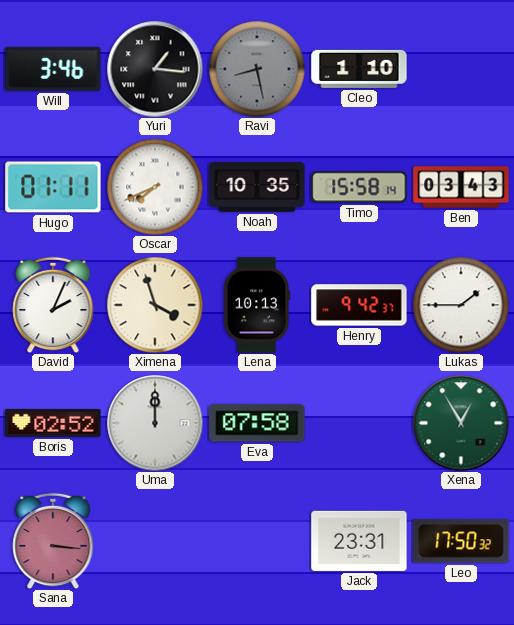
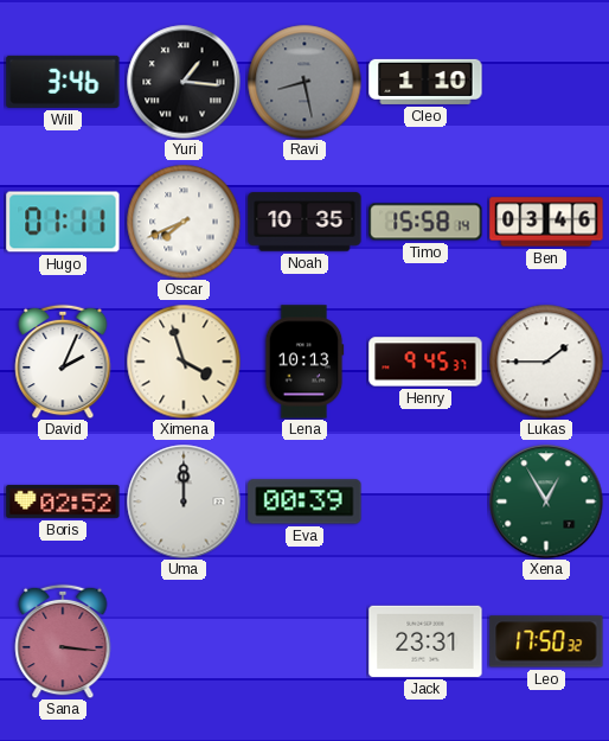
Ben: 03:43 -> 03:46 (546, 222)
Henry: 9:42 -> 9:45 (425, 362)
Eva: 07:58 -> 00:39 (304, 502)
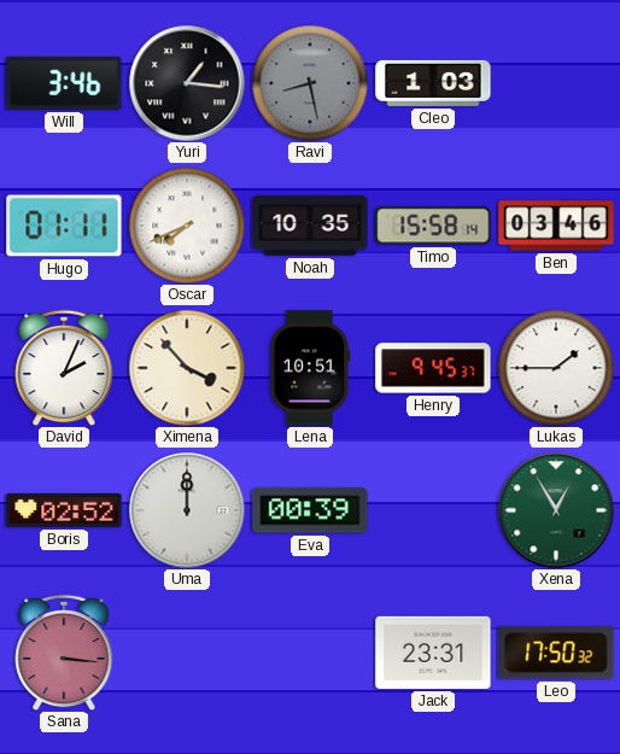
Cleo: 1:10 -> 1:03 (433, 83)
Ximena: 3:57 -> 3:53 (187, 368)
Lena: 10:13 -> 10:51 (310, 368)
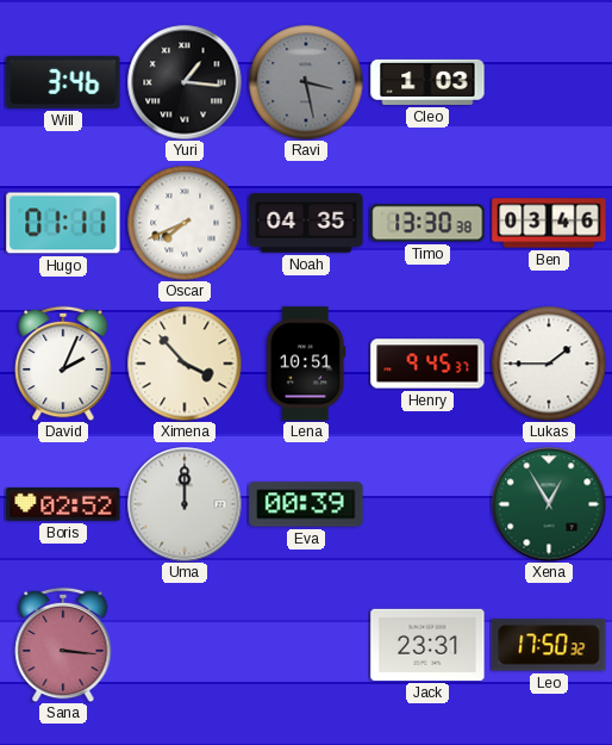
Ravi: 8:28 -> 3:28 (306, 82)
Noah: 10:35 -> 04:35 (306, 223)
Timo: 15:58 -> 13:30 (427, 223)
